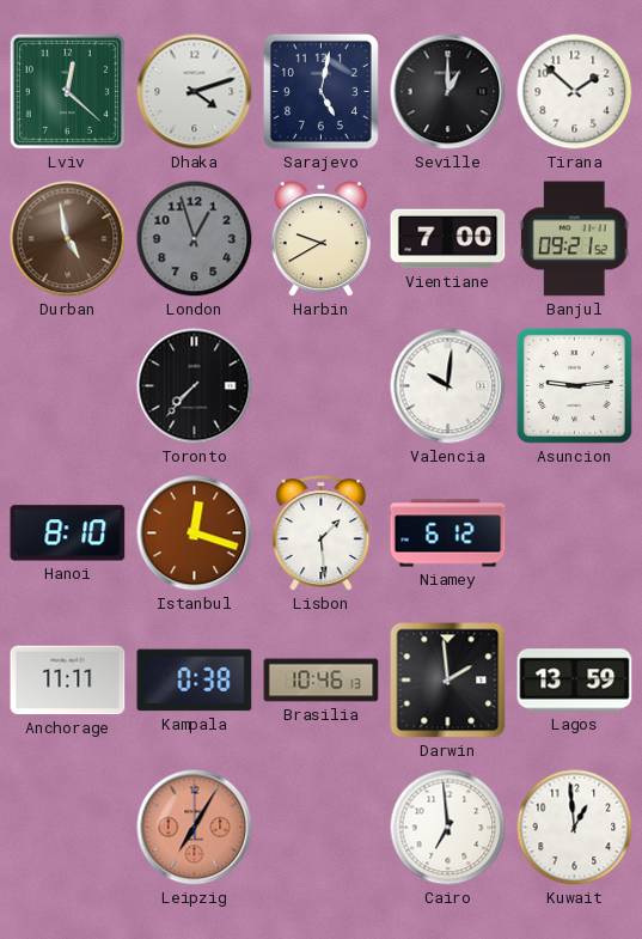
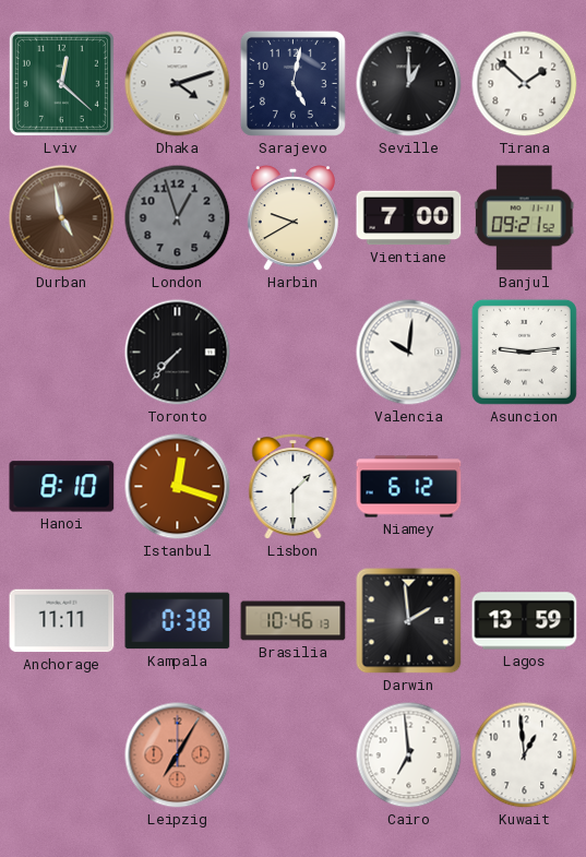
Lisbon: 1:29 -> 1:30 (294, 487)
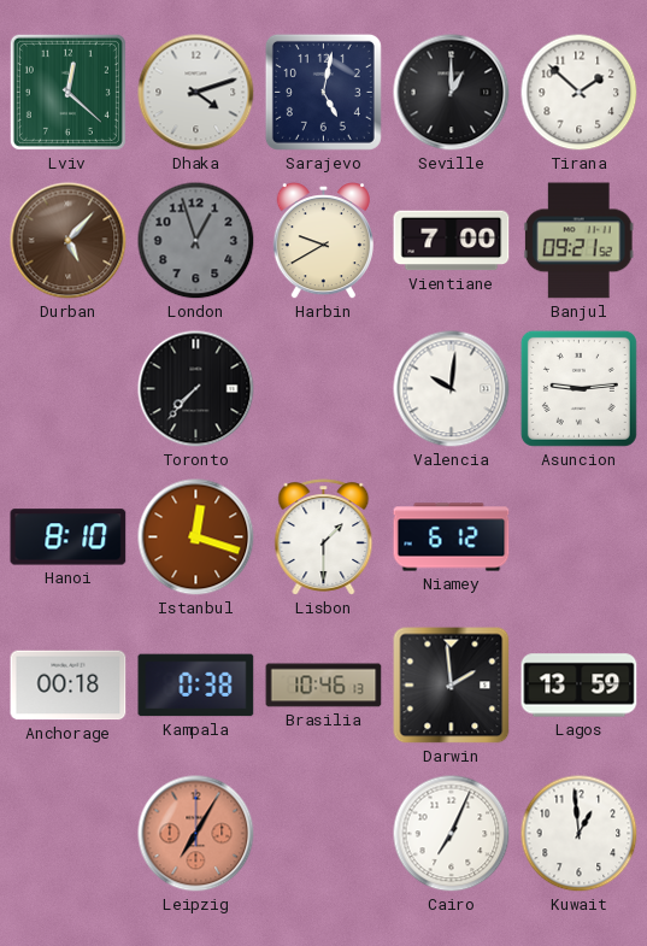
Durban: 4:58 -> 5:07 (69, 241)
Anchorage: 11:11 -> 00:18 (69, 686)
Cairo: 6:59 -> 7:04 (452, 834)
